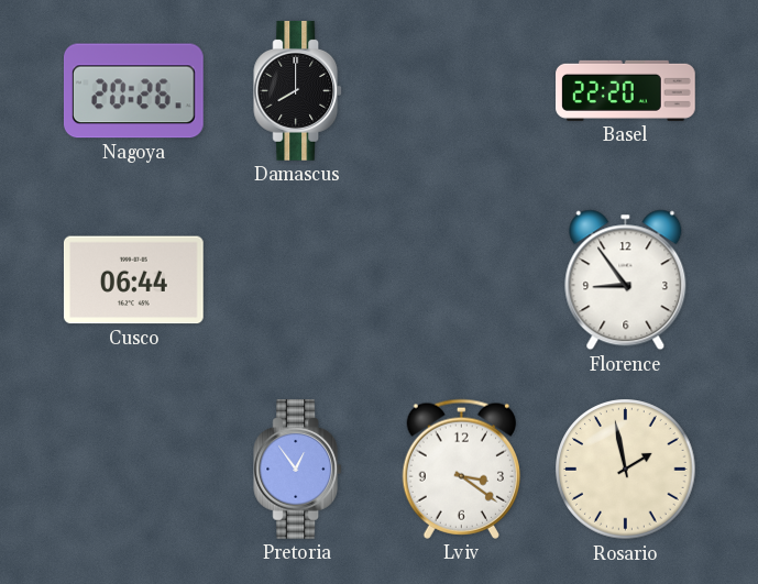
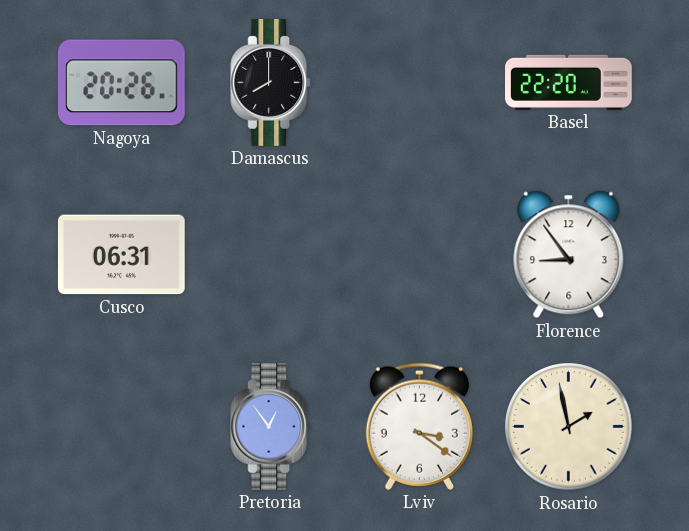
Cusco: 06:44 -> 06:31 (121, 255)
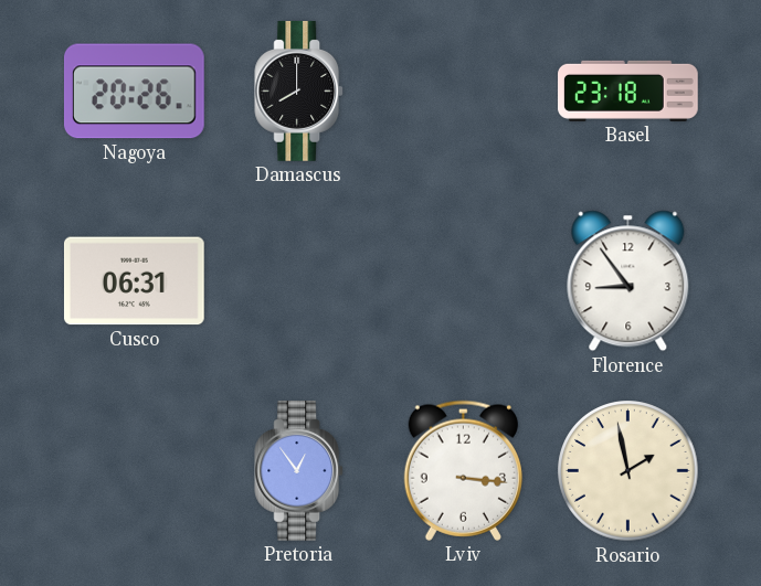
Basel: 22:20 -> 23:18 (628, 90)
Lviv: 3:21 -> 3:16 (463, 470)
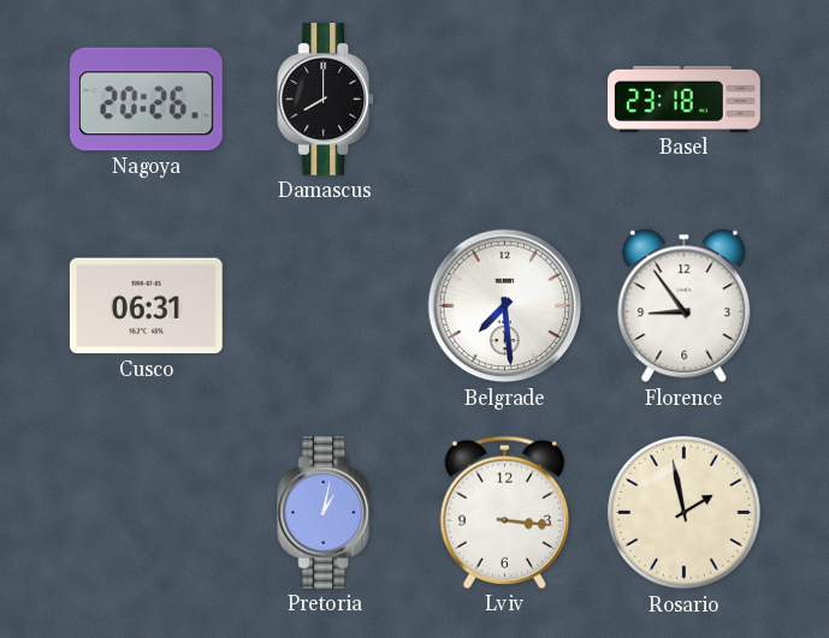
Belgrade: none -> 7:29 (505, 306)
Pretoria: 12:54 -> 1:02 (326, 513)
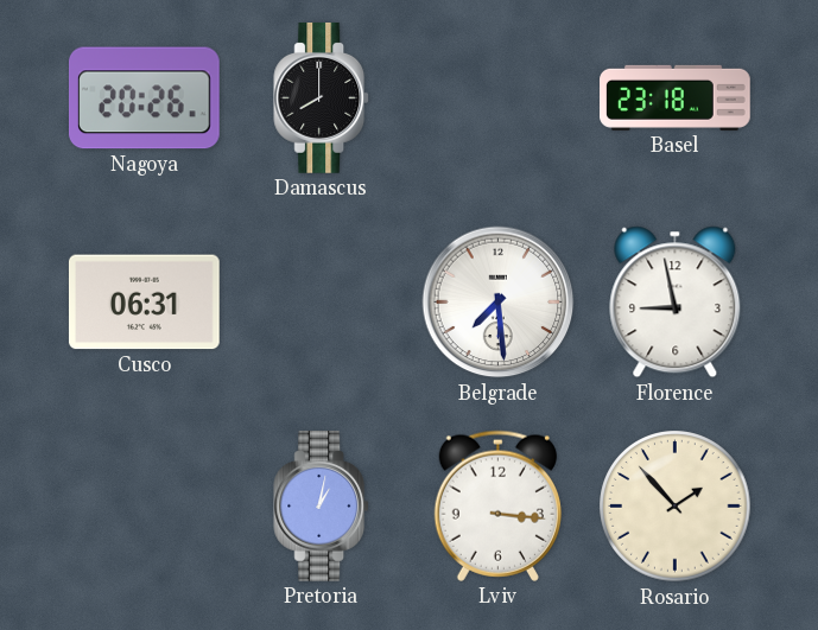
Florence: 8:54 -> 8:58 (676, 303)
Rosario: 1:58 -> 1:53 (676, 507)
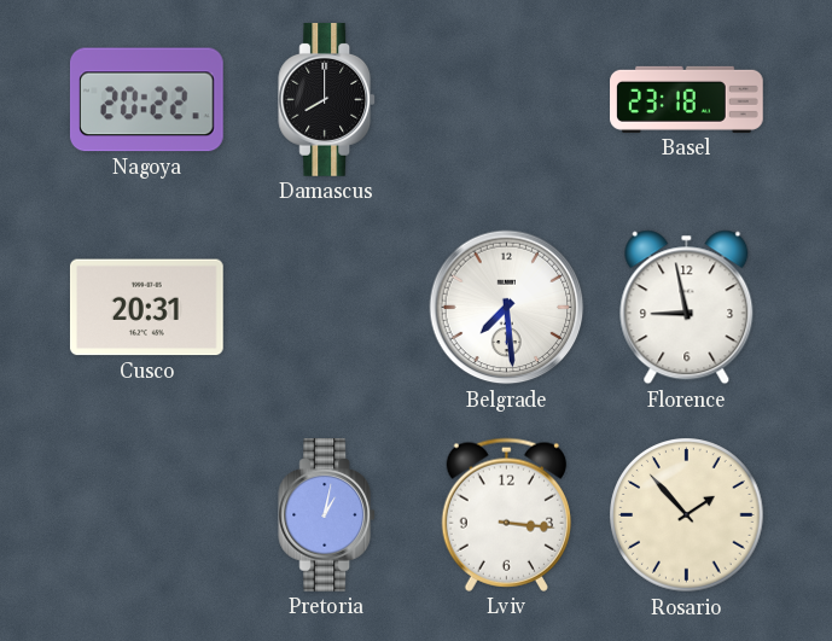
Nagoya: 20:26 -> 20:22 (146, 100)
Cusco: 06:31 -> 20:31 (146, 308)
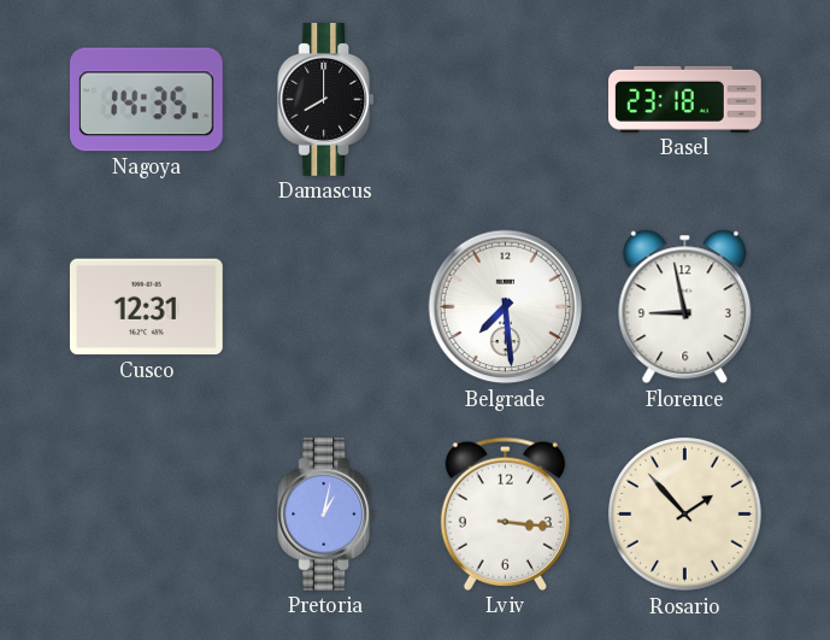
Nagoya: 20:22 -> 14:35 (146, 100)
Cusco: 20:31 -> 12:31 (146, 307)
